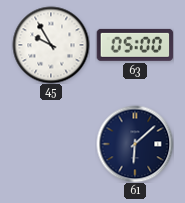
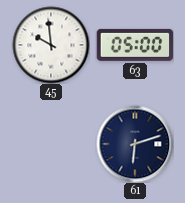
45: 9:55 -> 9:59 (51, 45)
61: 6:08 -> 6:12 (135, 144)
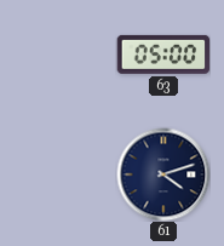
45: 9:59 -> none (51, 45)
61: 6:12 -> 4:12 (163, 175)
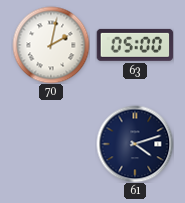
70: none -> 2:02 (51, 45)
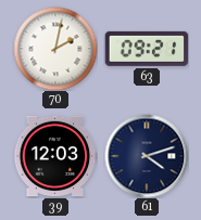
63: 05:00 -> 09:21 (147, 49)
39: none -> 12:03 (55, 156)
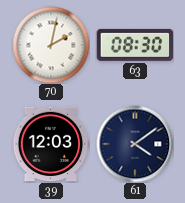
63: 09:21 -> 08:30 (135, 45)
61: 4:12 -> 4:09 (135, 144)
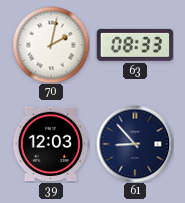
63: 08:30 -> 08:33 (135, 45)
61: 4:09 -> 8:53 (135, 144)
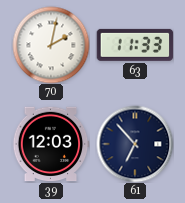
63: 08:33 -> 11:33 (135, 45)
61: 8:53 -> 6:53 (135, 144)
